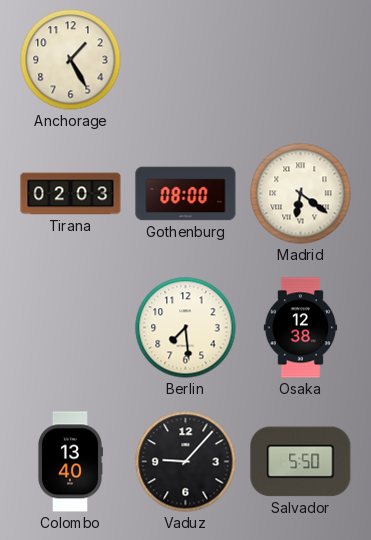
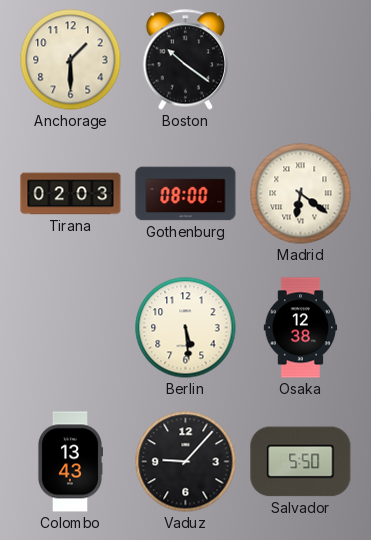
Anchorage: 1:25 -> 1:30 (71, 60)
Boston: none -> 10:21 (186, 60)
Berlin: 7:29 -> 5:29 (186, 328)
Colombo: 13:40 -> 13:43 (70, 462)
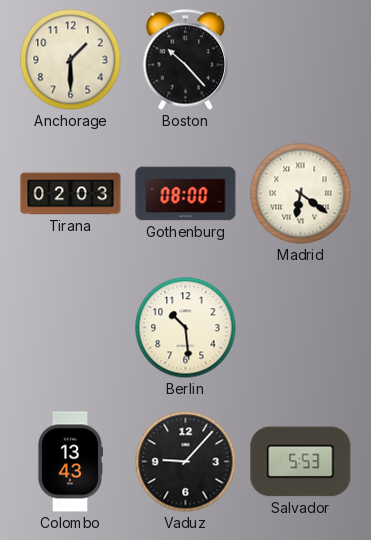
Boston: 10:21 -> 10:23 (186, 60)
Berlin: 5:29 -> 10:29 (186, 328)
Osaka: 12:38 -> none (301, 328)
Salvador: 5:50 -> 5:53 (301, 462)
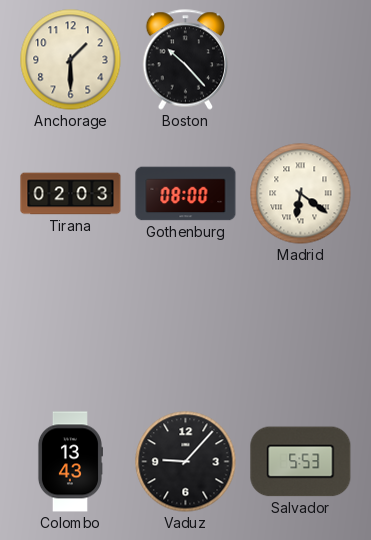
Berlin: 10:29 -> none (186, 328)
